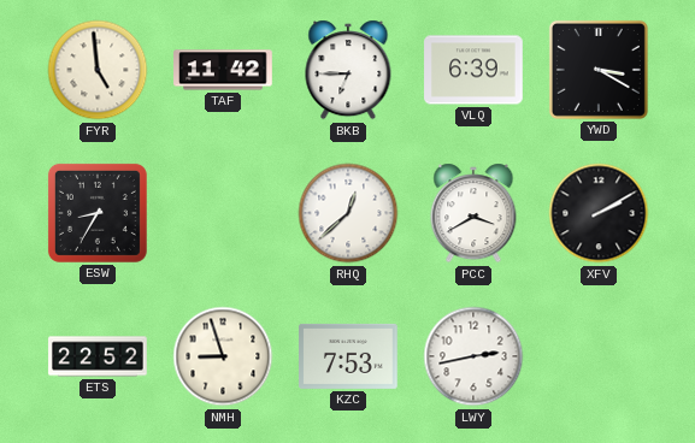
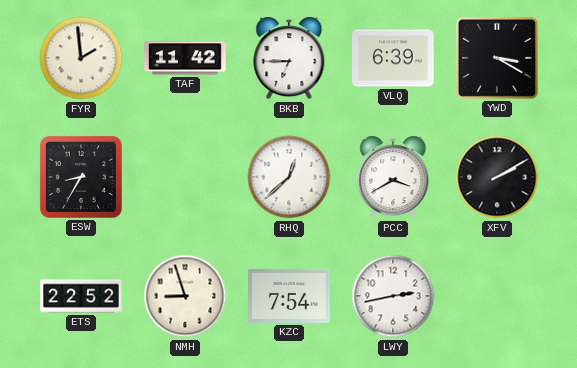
FYR: 4:59 -> 1:59 (81, 58)
KZC: 7:53 -> 7:54 (289, 296)
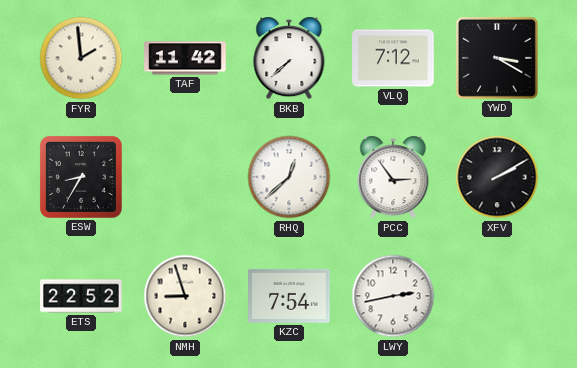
BKB: 6:45 -> 7:38 (289, 58)
VLQ: 6:39 -> 7:12 (393, 58)
PCC: 3:40 -> 2:54 (393, 177)
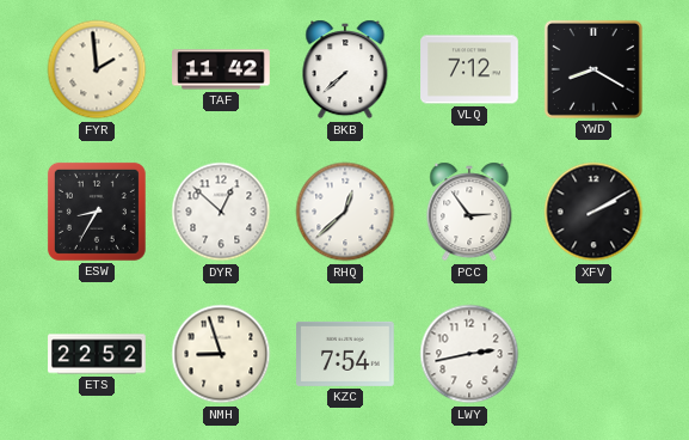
YWD: 3:20 -> 8:20 (593, 69)
DYR: none -> 12:52 (221, 212)
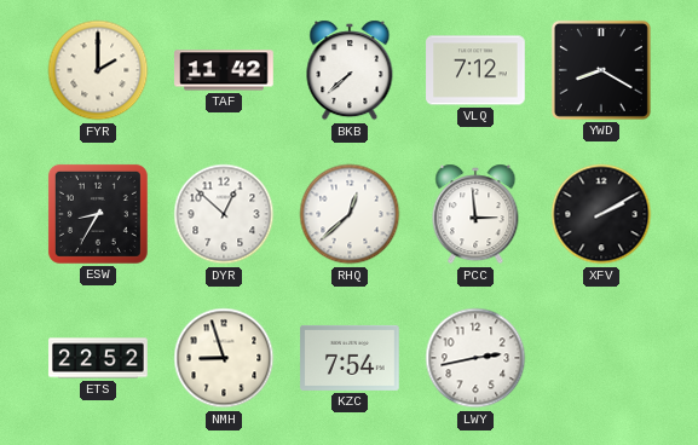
FYR: 1:59 -> 2:00 (98, 70)
PCC: 2:54 -> 2:59 (475, 214)
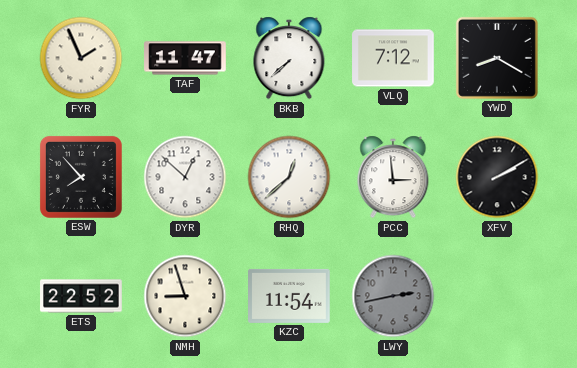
FYR: 2:00 -> 1:56 (81, 58)
TAF: 11:42 -> 11:47 (185, 58)
ESW: 8:35 -> 7:53 (81, 177)
KZC: 7:54 -> 11:54 (289, 296)
LWY dial: white -> grey (393, 296)
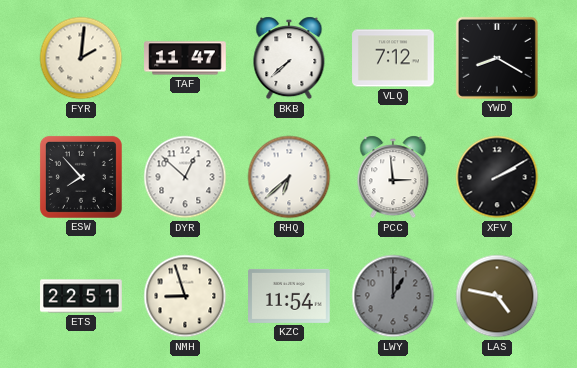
FYR: 1:56 -> 2:01 (81, 58)
RHQ: 12:38 -> 6:38 (289, 177)
ETS: 22:52 -> 22:51 (81, 296)
LWY: 2:43 -> 1:00 (393, 296)
LAS: none -> 4:47 (497, 296)
